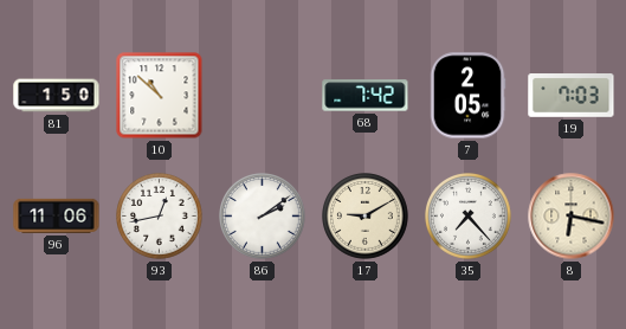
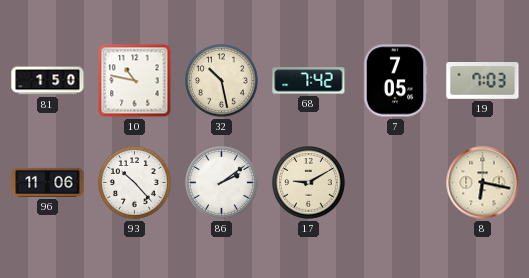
10: 10:52 -> 10:47 (135, 81)
32: none -> 10:28 (222, 81)
7: 2:05 -> 7:05 (395, 81)
93: 12:43 -> 10:23 (135, 183)
35: 7:23 -> none (469, 217)
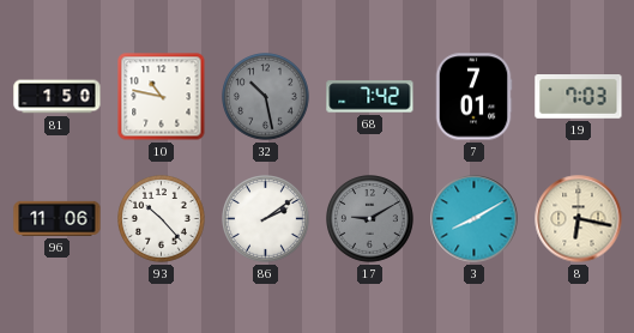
32 dial: cream -> grey (266, 97)
7: 7:05 -> 7:01 (473, 97)
17 dial: cream -> grey (370, 219)
3: none -> 8:10 (475, 219)
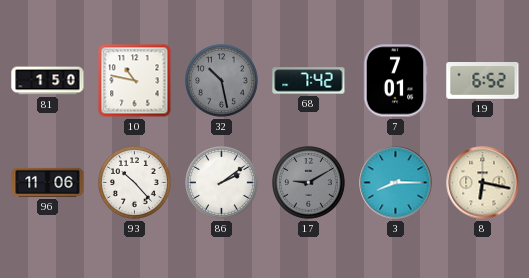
19: 7:03 -> 6:52 (483, 81)
3: 8:10 -> 8:15 (396, 183)
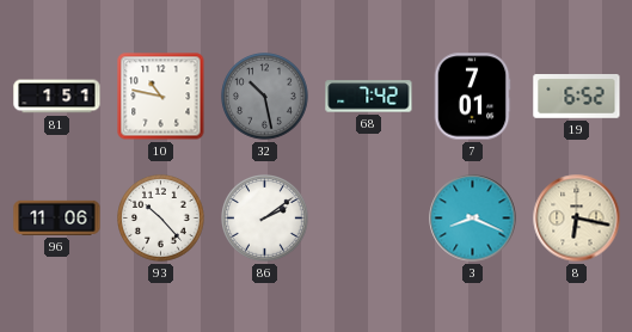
81: 1:50 -> 1:51 (57, 97)
17: 9:10 -> none (309, 183)
3: 8:15 -> 8:19 (473, 219)
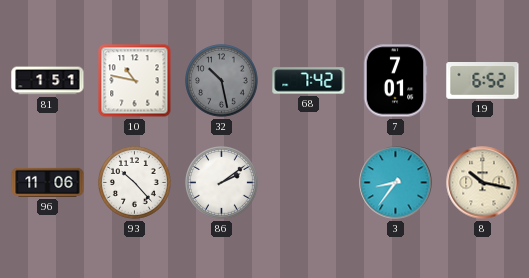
3: 8:19 -> 8:36 (396, 183)
8: 6:17 -> 10:17 (483, 183)
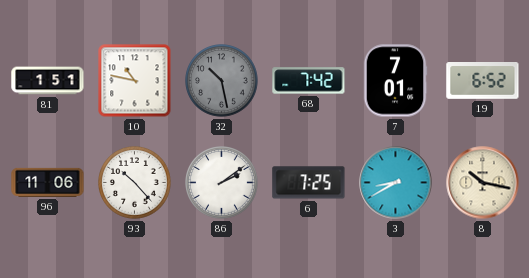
6: none -> 7:25 (309, 183)
3: 8:36 -> 8:40 (396, 183)
